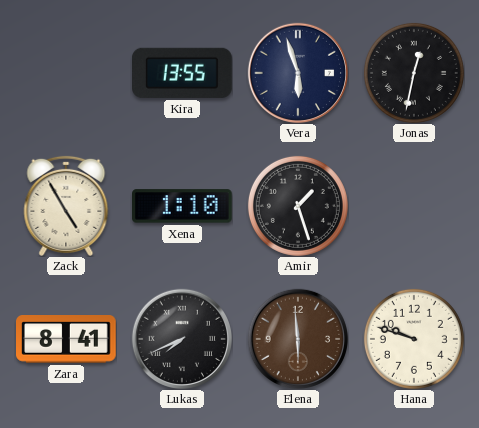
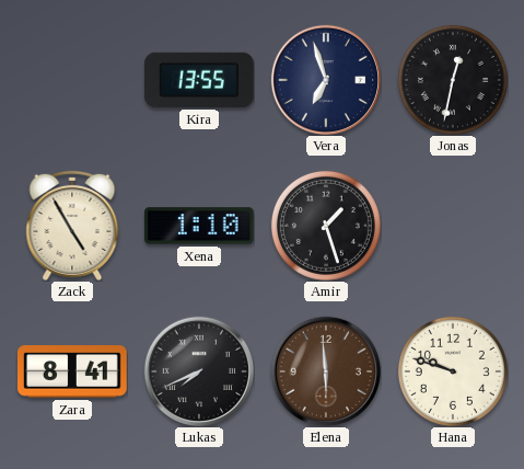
Vera: 5:57 -> 6:57 (325, 79)
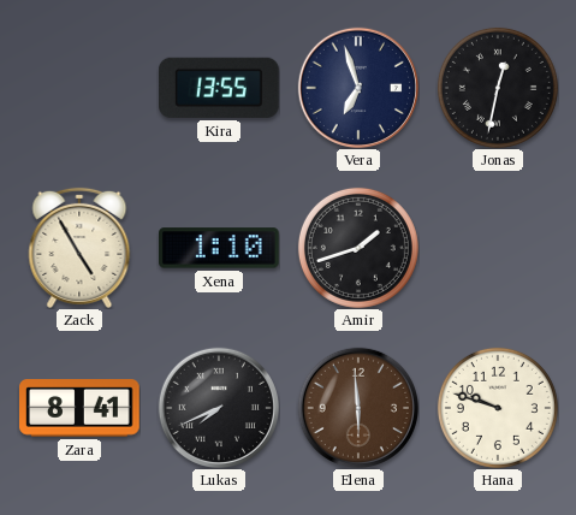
Amir: 1:27 -> 1:42 (358, 248)
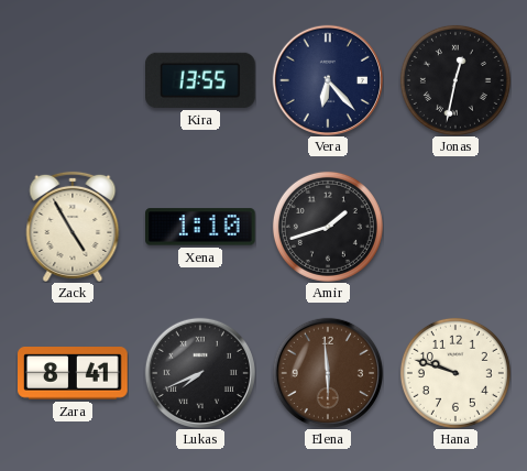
Vera: 6:57 -> 6:23 (327, 79)
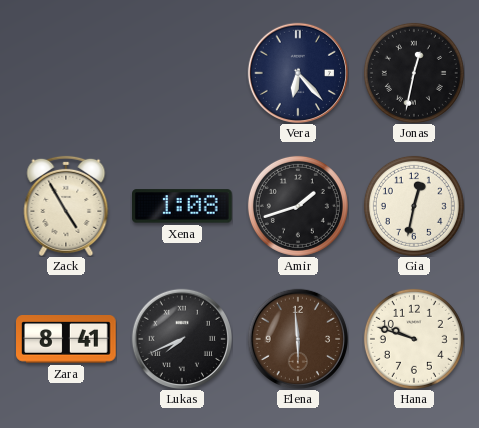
Kira: 13:55 -> none (201, 80)
Xena: 1:10 -> 1:08 (183, 206)
Gia: none -> 12:32 (414, 206)
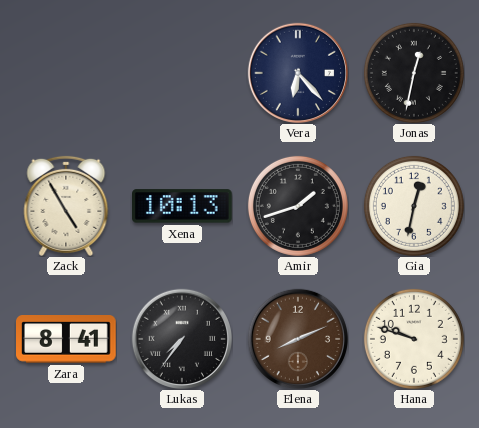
Xena: 1:08 -> 10:13 (183, 206)
Lukas: 7:41 -> 7:36 (181, 338)
Elena: 5:59 -> 8:11 (297, 338)
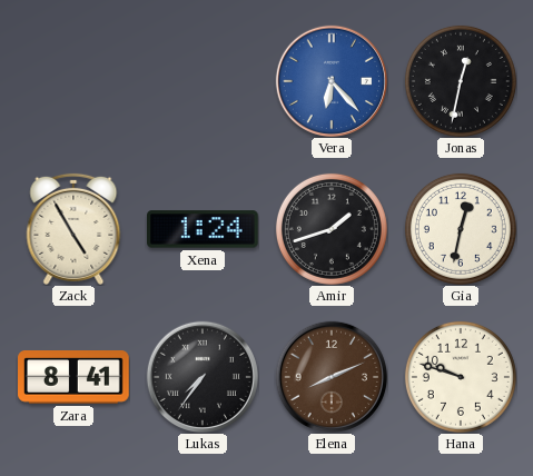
Vera dial: navy -> blue (330, 80)
Xena: 10:13 -> 1:24 (204, 229)
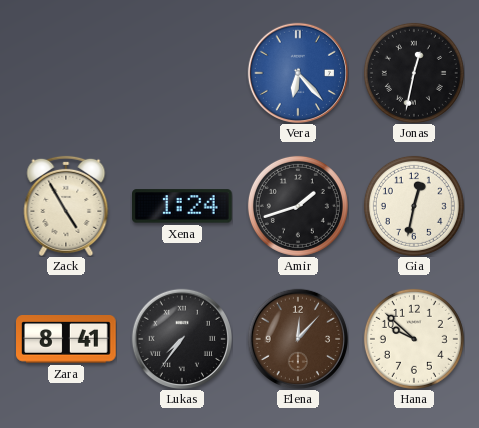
Elena: 8:11 -> 12:07 (297, 338)
Hana: 9:48 -> 9:52 (414, 339)
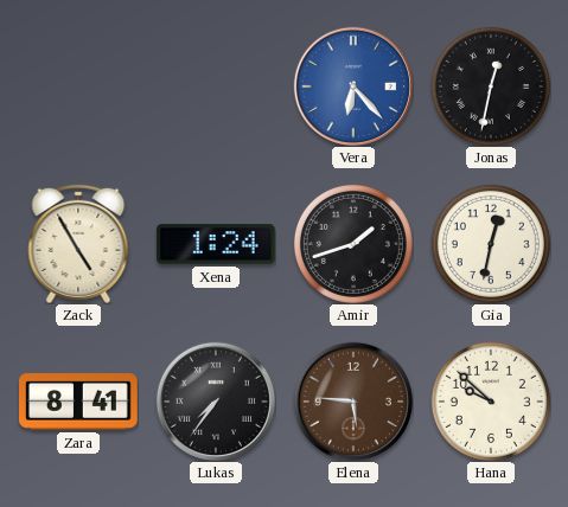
Elena: 12:07 -> 5:46 (352, 400)
